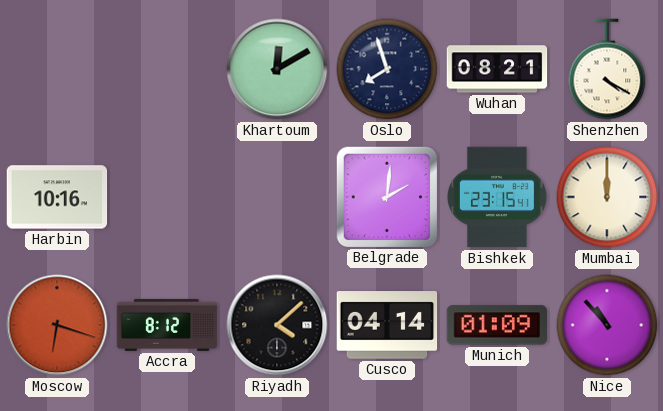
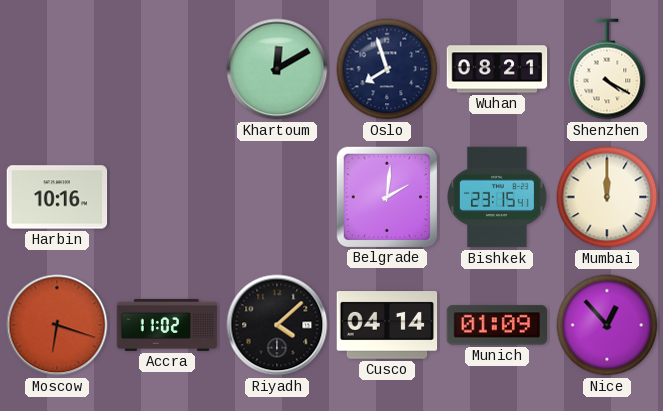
Accra: 8:12 -> 11:02 (167, 325)
Nice: 10:53 -> 12:53 (607, 325)
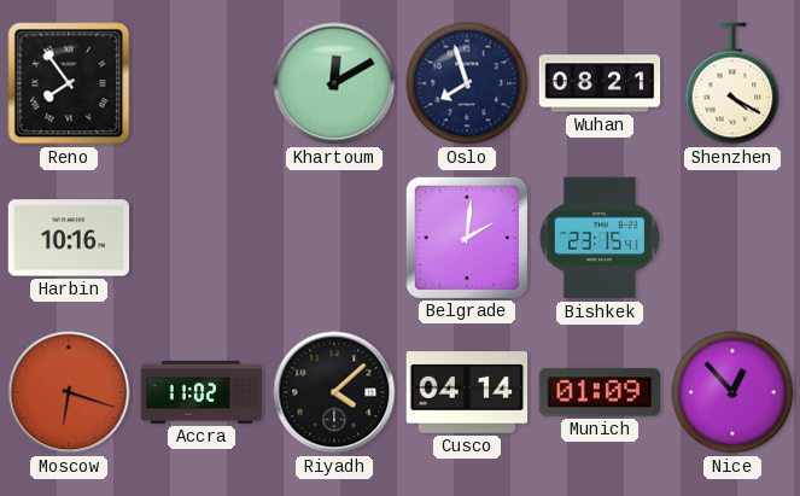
Reno: none -> 7:54 (69, 83)
Mumbai: 12:00 -> none (607, 197)
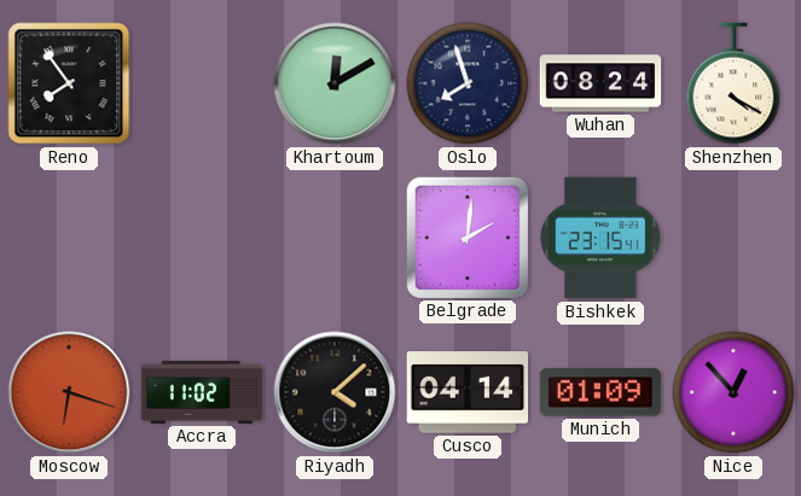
Wuhan: 08:21 -> 08:24 (600, 83)
Harbin: 10:16 -> none (69, 238)
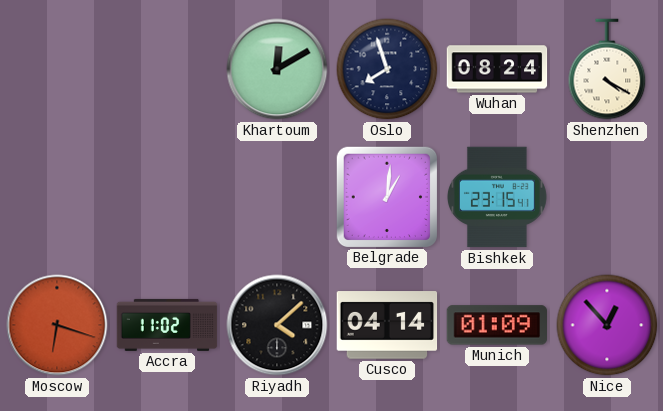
Reno: 7:54 -> none (69, 83)
Belgrade: 2:01 -> 1:01 (386, 196)
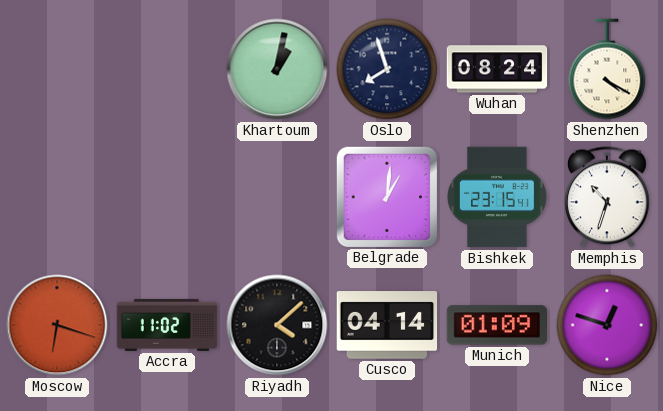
Khartoum: 12:10 -> 1:02 (277, 69)
Memphis: none -> 10:33 (607, 197)
Nice: 12:53 -> 12:48 (607, 325)
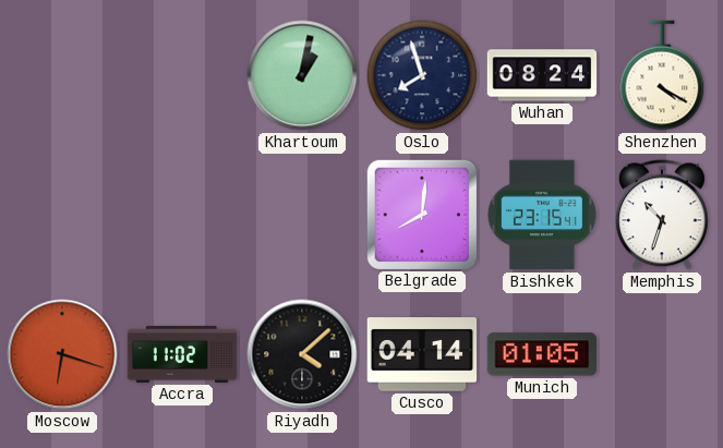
Belgrade: 1:01 -> 8:01 (421, 214)
Munich: 01:09 -> 01:05 (542, 354)
Nice: 12:48 -> none (607, 325)
